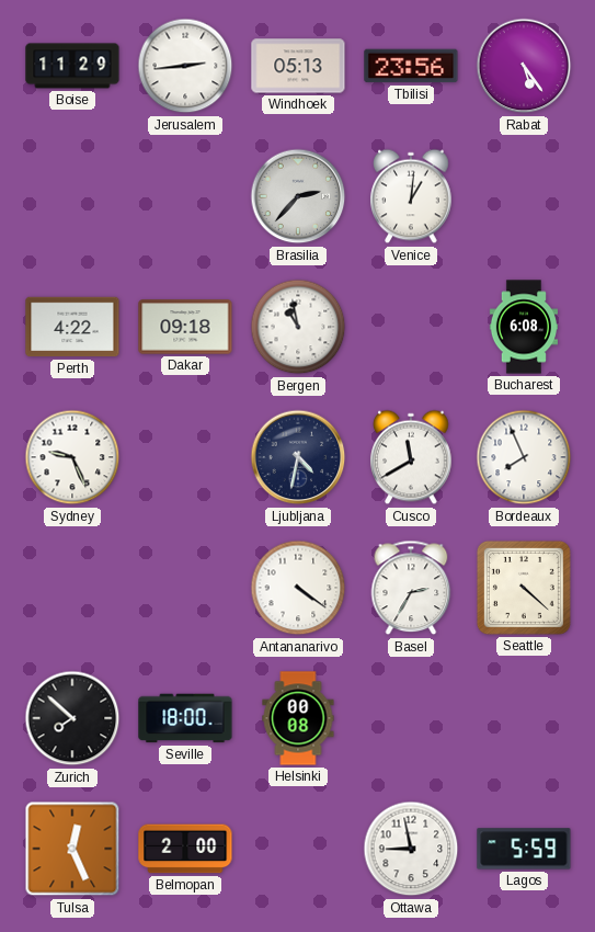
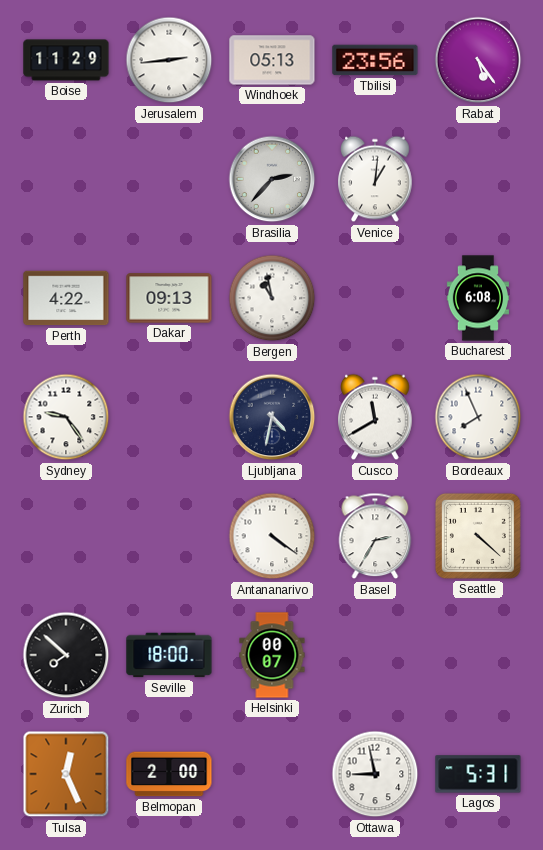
Dakar: 09:18 -> 09:13 (169, 298)
Sydney: 9:26 -> 9:24 (66, 417)
Helsinki: 00:08 -> 00:07 (272, 655)
Lagos: 5:59 -> 5:31 (478, 774)
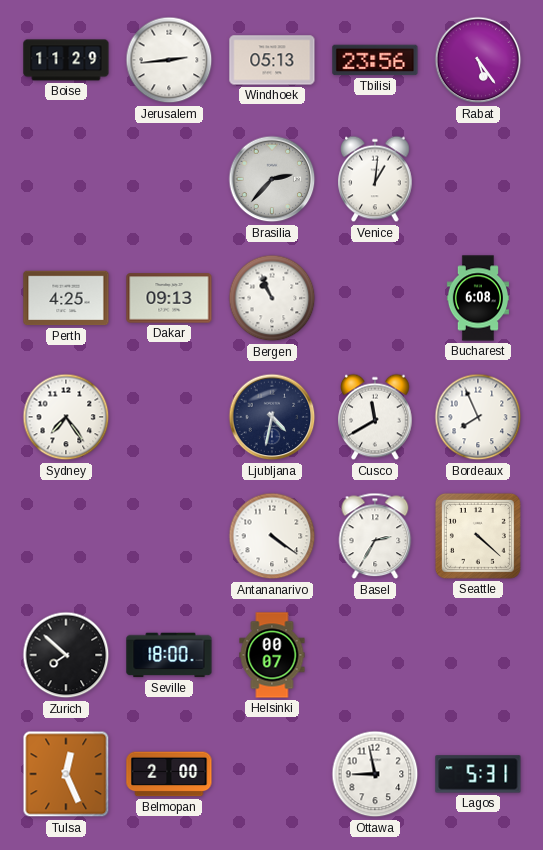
Perth: 4:22 -> 4:25 (66, 298)
Bergen: 10:58 -> 10:56 (272, 298)
Sydney: 9:24 -> 7:24 (66, 417)
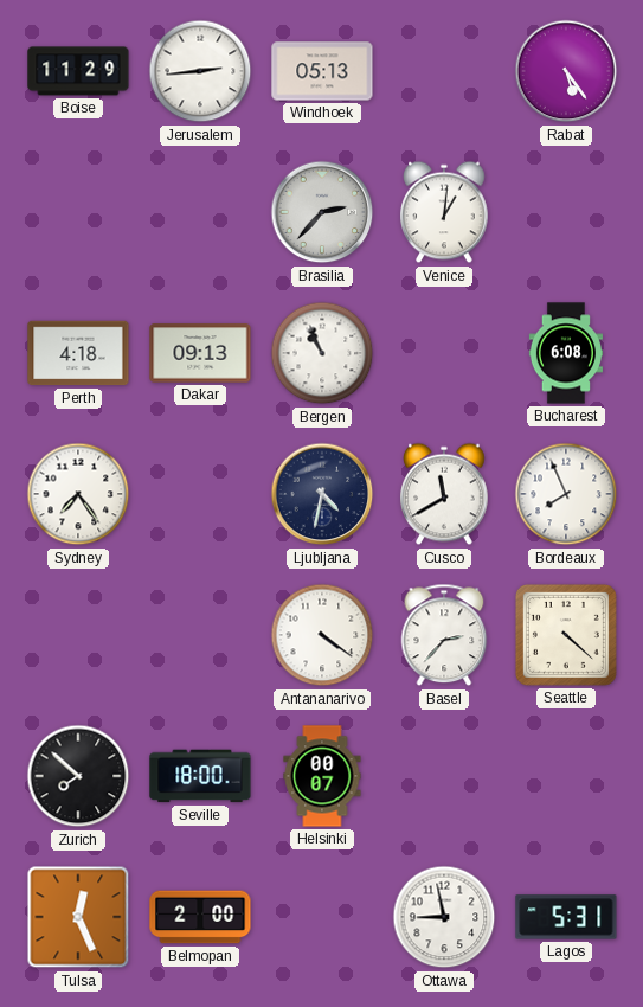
Tbilisi: 23:56 -> none (375, 60)
Perth: 4:25 -> 4:18 (78, 353)
Basel: 2:35 -> 2:37 (444, 635)
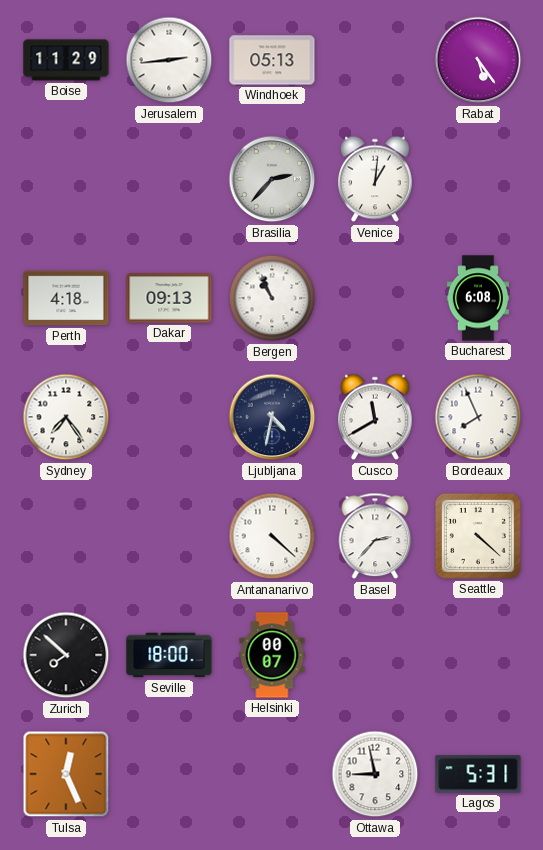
Antananarivo: 4:21 -> 4:22 (272, 536)
Belmopan: 2:00 -> none (200, 917)
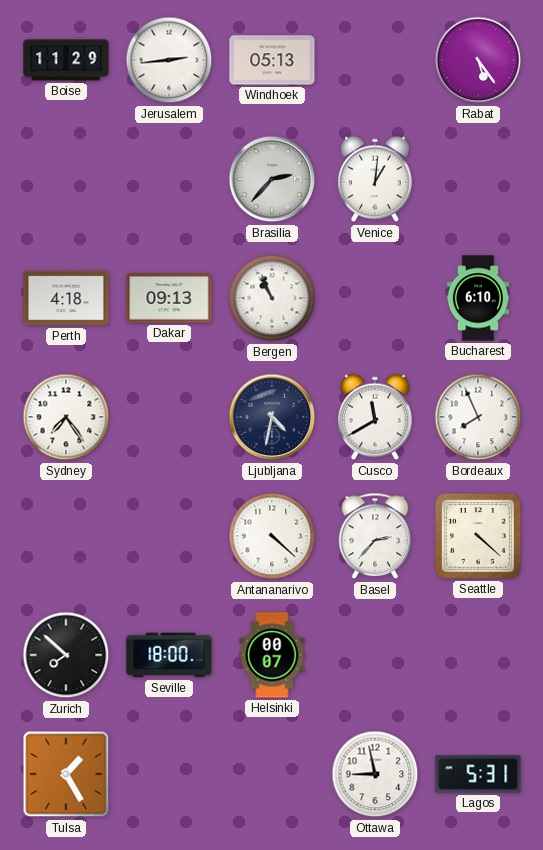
Bucharest: 6:08 -> 6:10 (477, 298)
Tulsa: 12:26 -> 1:25 (66, 774)
